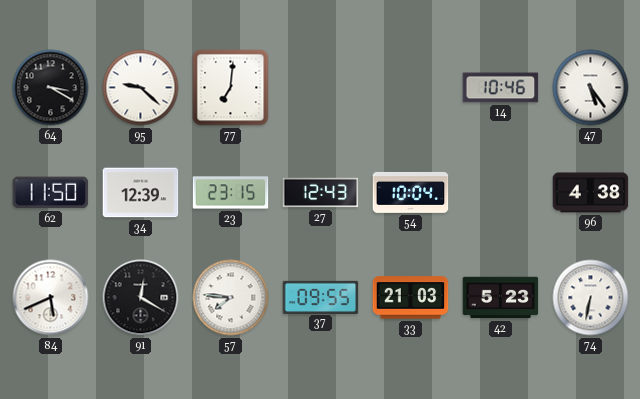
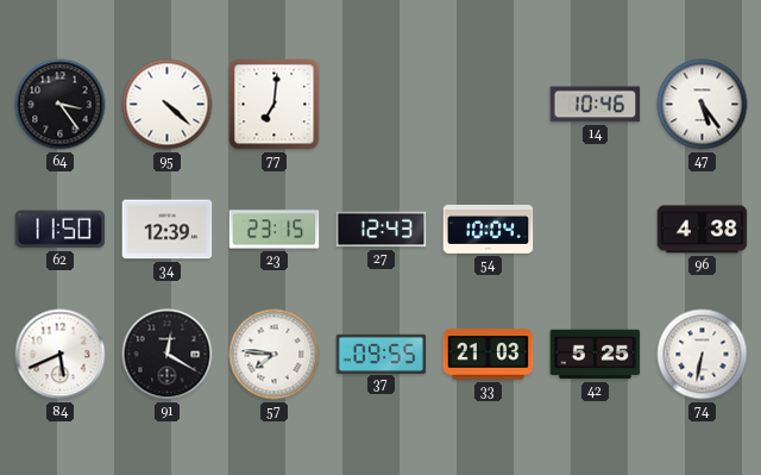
64: 3:20 -> 3:24 (61, 105)
95: 9:22 -> 4:22 (168, 105)
42: 5:23 -> 5:25 (596, 355)
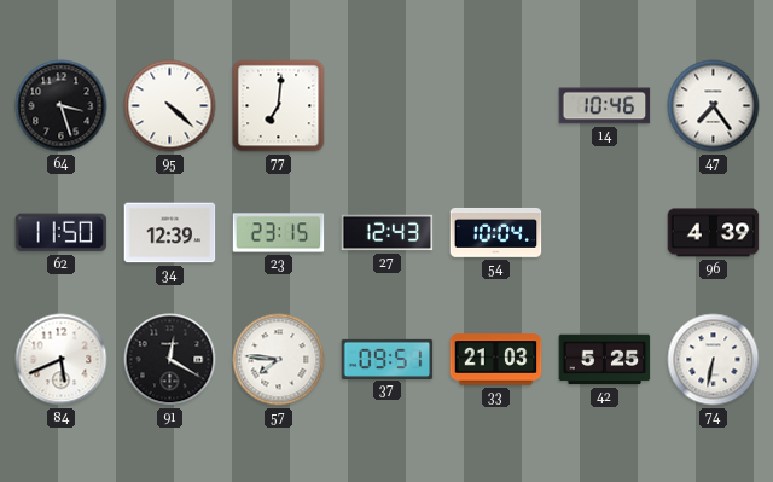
64: 3:24 -> 3:27 (62, 106)
47: 5:24 -> 7:24 (714, 106)
96: 4:38 -> 4:39 (714, 233)
37: 09:55 -> 09:51 (388, 359)
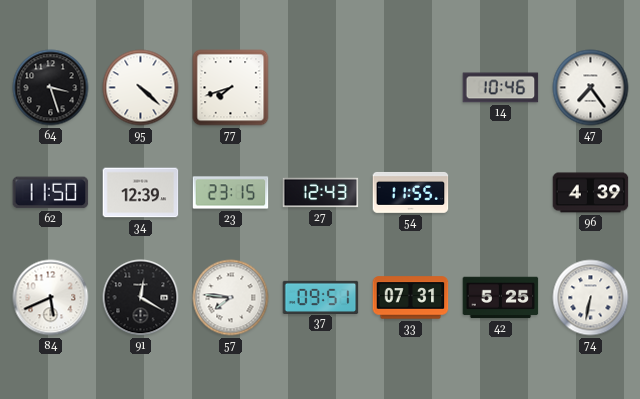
77: 7:01 -> 7:42 (231, 88)
54: 10:04 -> 11:55 (411, 192)
33: 21:03 -> 07:31 (411, 298)
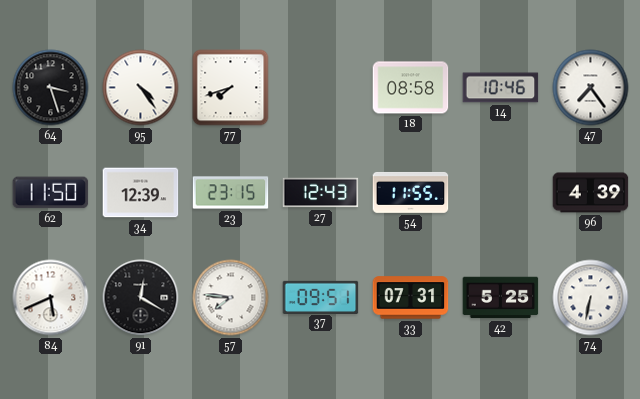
95: 4:22 -> 4:24 (141, 88)
18: none -> 08:58 (411, 88)
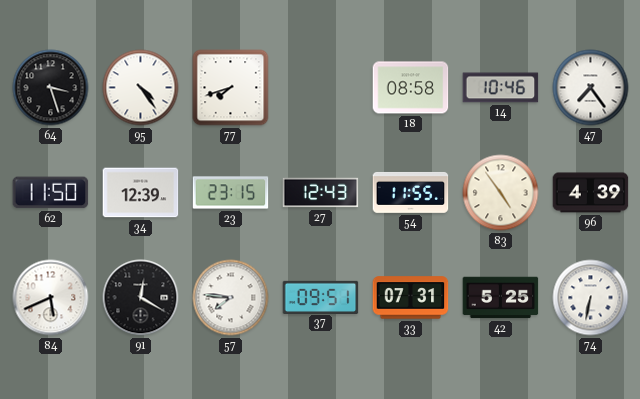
83: none -> 4:54 (501, 193)
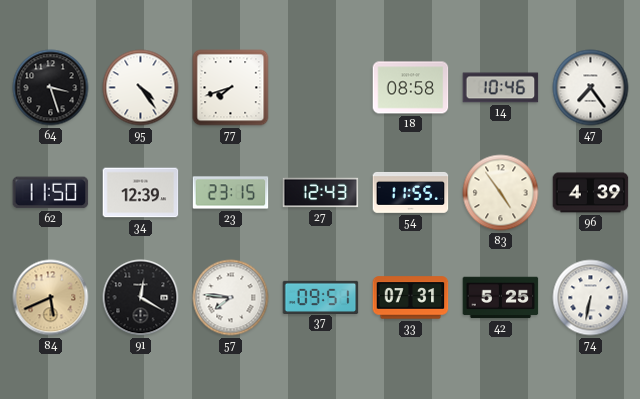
84 dial: white -> champagne (51, 298)
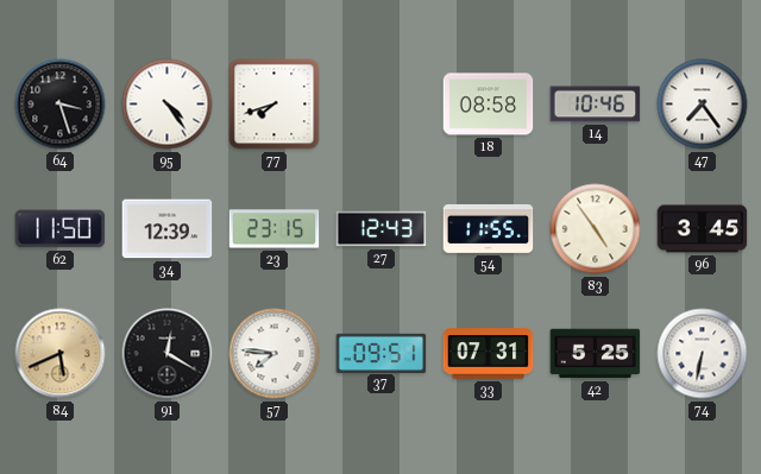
96: 4:39 -> 3:45 (703, 229)
